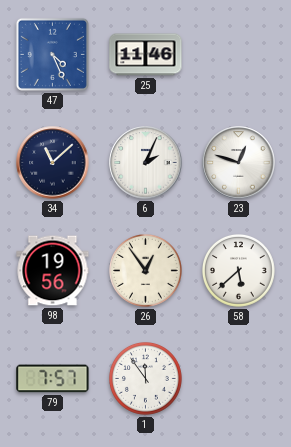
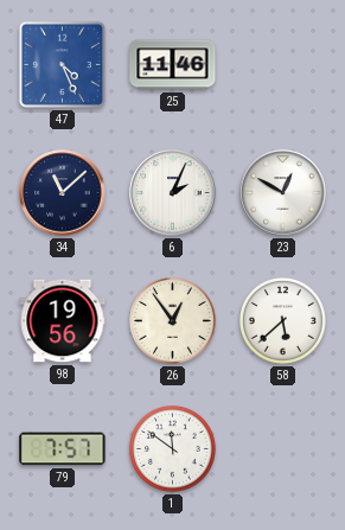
23: 12:48 -> 12:50 (283, 193)
1: 11:54 -> 11:51 (173, 449)
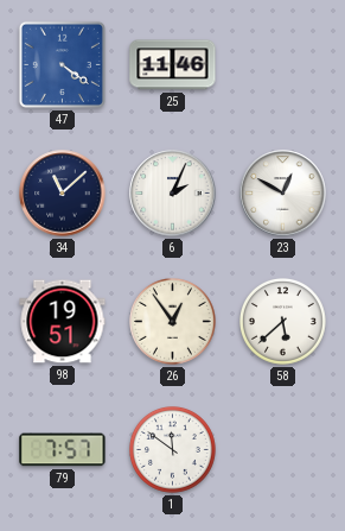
47: 4:26 -> 4:21 (62, 64)
98: 19:56 -> 19:51 (63, 322)
